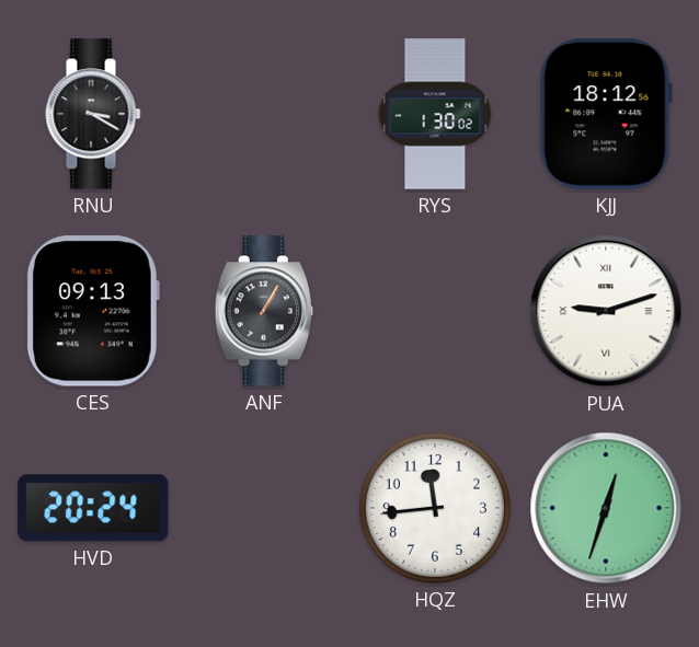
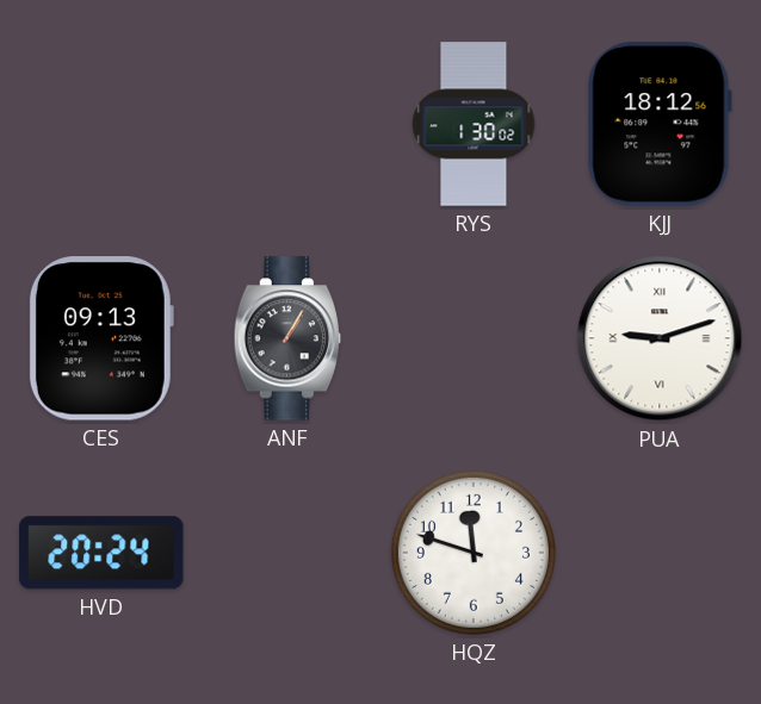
RNU: 3:20 -> none (93, 114)
HQZ: 11:44 -> 11:48 (474, 553)
EHW: 12:33 -> none (606, 508)
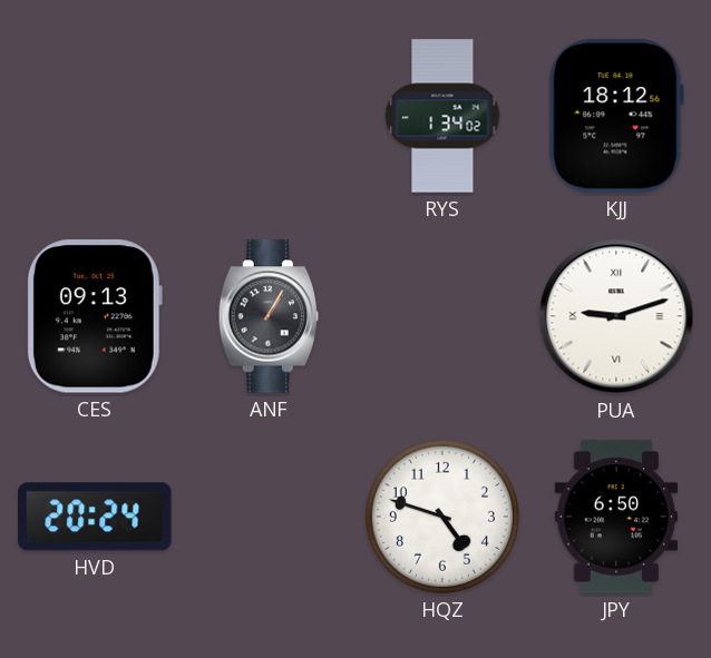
RYS: 1:30 -> 1:34 (442, 116)
HQZ: 11:48 -> 4:48 (442, 517)
JPY: none -> 6:50 (616, 517)
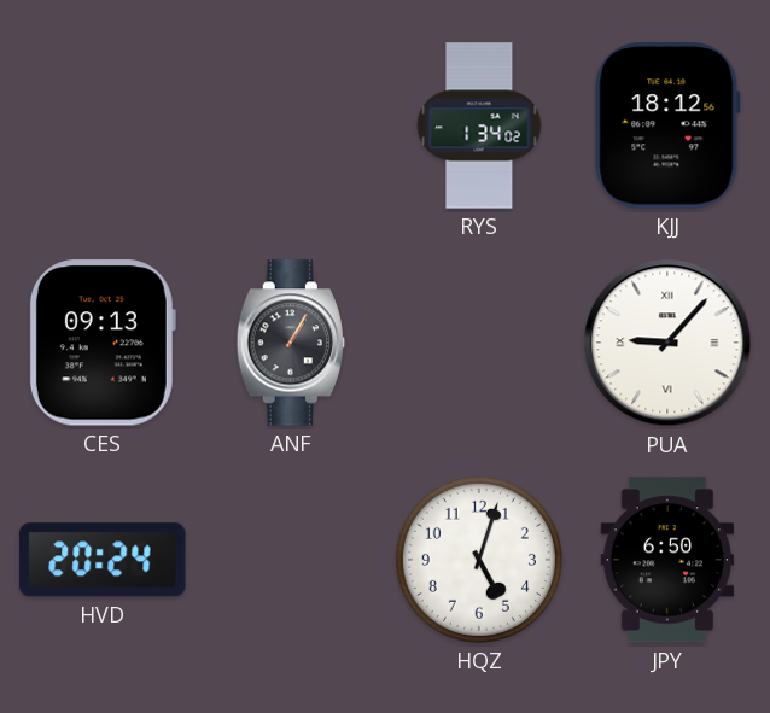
PUA: 9:12 -> 9:07 (667, 343)
HQZ: 4:48 -> 5:03 (479, 560)
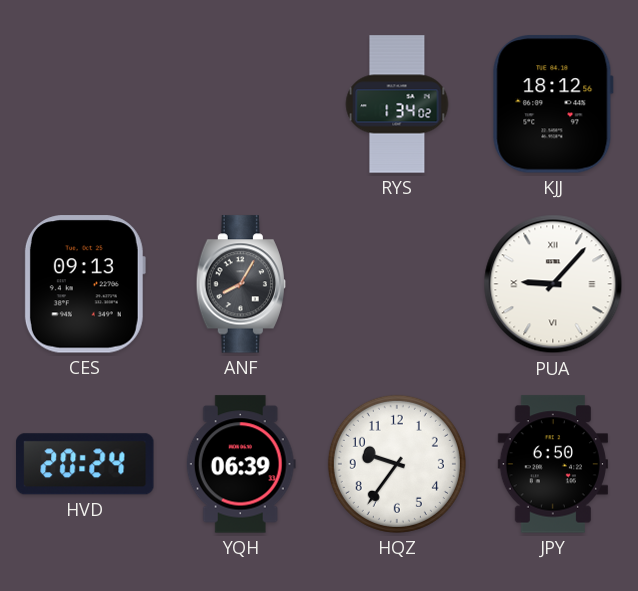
ANF: 1:05 -> 8:05 (240, 284)
YQH: none -> 06:39 (241, 464)
HQZ: 5:03 -> 9:36 (397, 464)
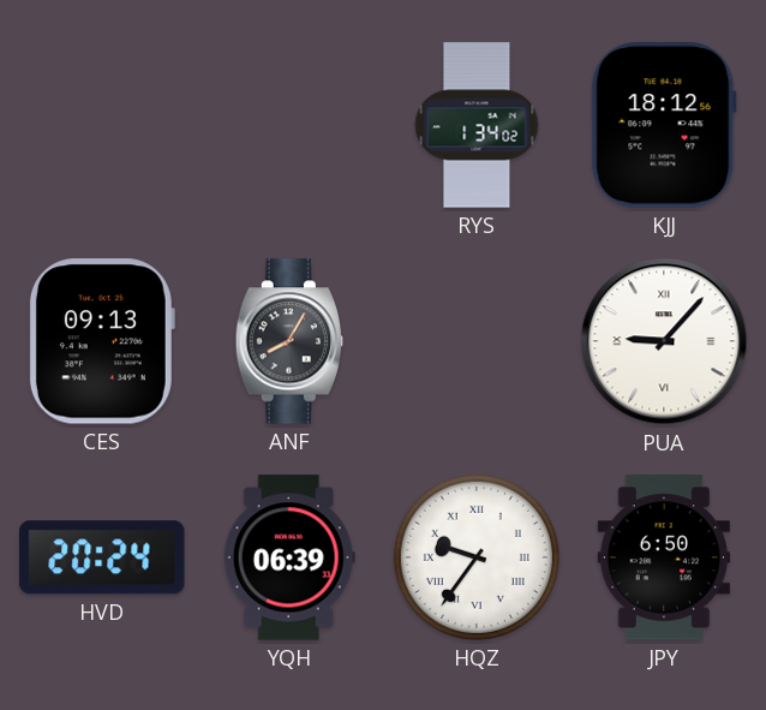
HQZ numerals: Arabic -> Roman (477, 557)
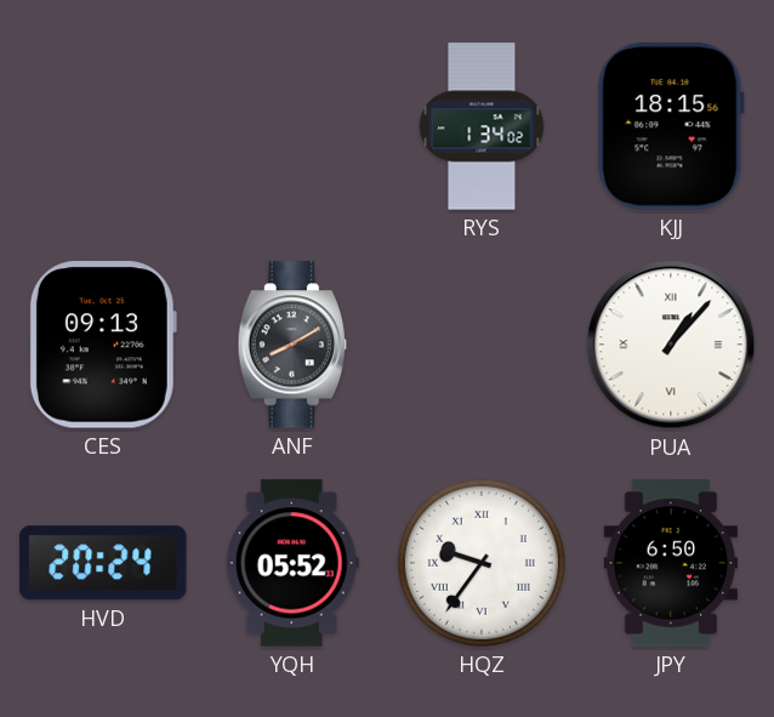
KJJ: 18:12 -> 18:15 (671, 126)
ANF: 8:05 -> 8:10 (291, 345)
PUA: 9:07 -> 1:07 (671, 345)
YQH: 06:39 -> 05:52 (292, 563)
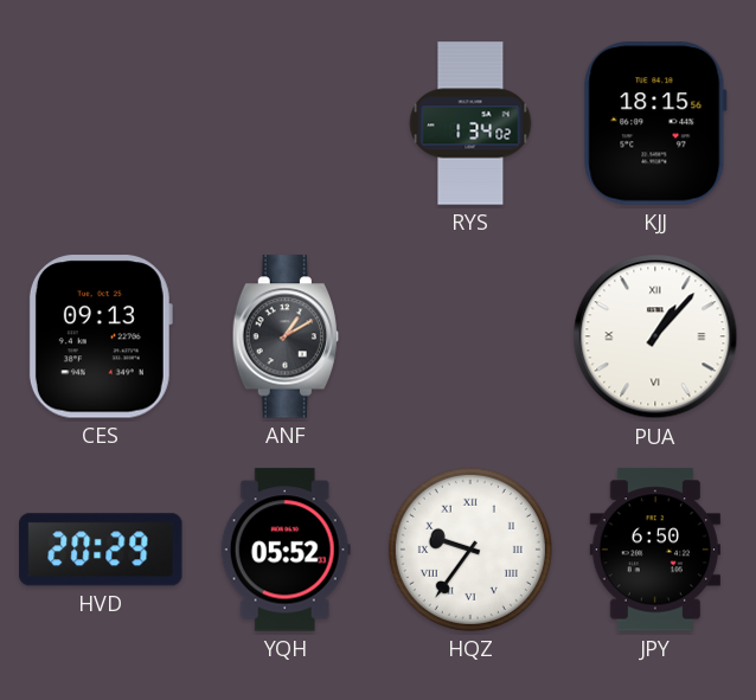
ANF: 8:10 -> 1:10 (284, 336)
HVD: 20:24 -> 20:29 (101, 550)
